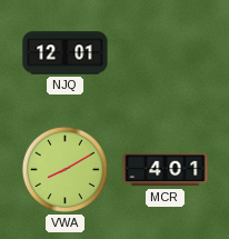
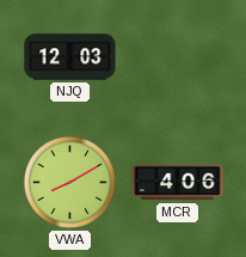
NJQ: 12:01 -> 12:03 (70, 57)
MCR: 4:01 -> 4:06 (178, 183)
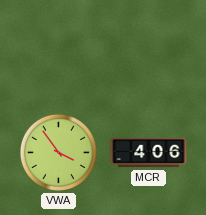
NJQ: 12:03 -> none (70, 57)
VWA: 8:10 -> 3:54 (58, 152)
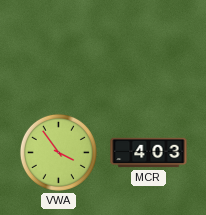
MCR: 4:06 -> 4:03 (149, 153)
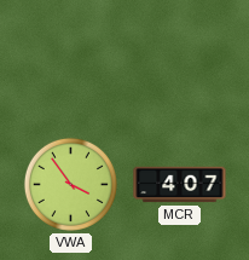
MCR: 4:03 -> 4:07 (180, 185)
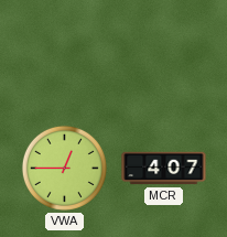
VWA: 3:54 -> 12:45 (64, 168)
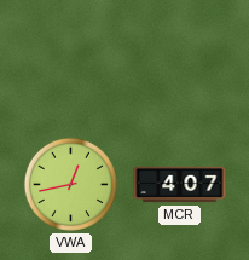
VWA: 12:45 -> 12:43 (70, 184)
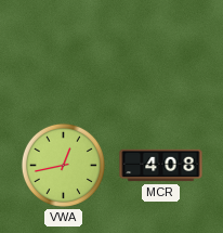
MCR: 4:07 -> 4:08 (161, 166)
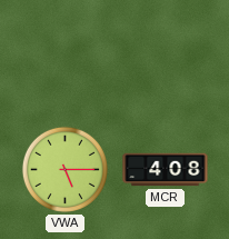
VWA: 12:43 -> 5:15 (64, 169)
